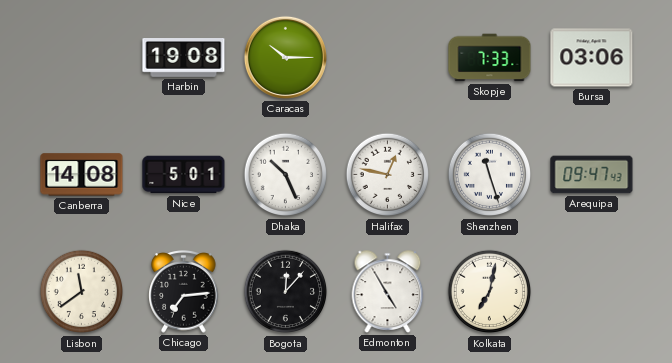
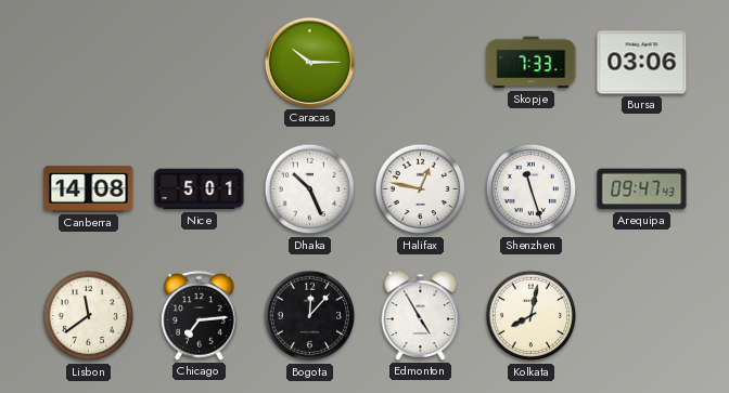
Harbin: 19:08 -> none (184, 58)
Kolkata: 7:02 -> 8:02 (532, 316)
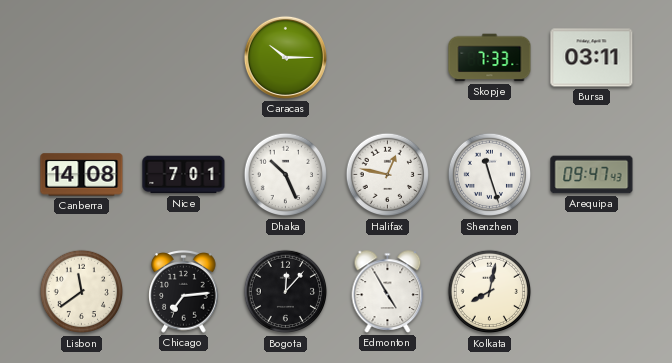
Bursa: 03:06 -> 03:11 (592, 58)
Nice: 5:01 -> 7:01 (184, 175)
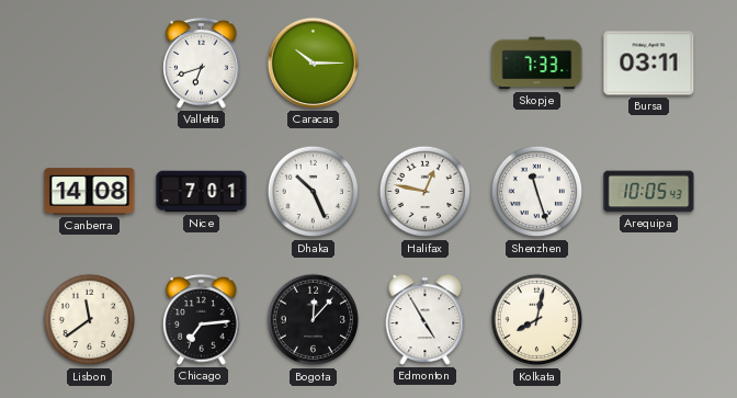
Valletta: none -> 6:42 (202, 64)
Arequipa: 09:47 -> 10:05 (649, 192)
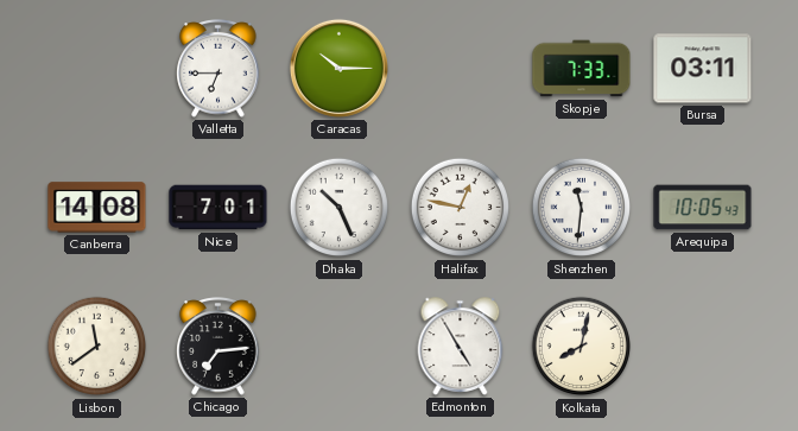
Valletta: 6:42 -> 6:45 (218, 69)
Shenzhen: 11:27 -> 11:31 (582, 208)
Bogota: 12:07 -> none (314, 320)
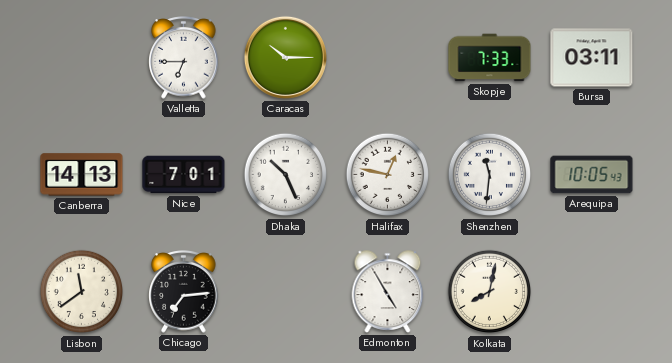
Canberra: 14:08 -> 14:13 (82, 175)
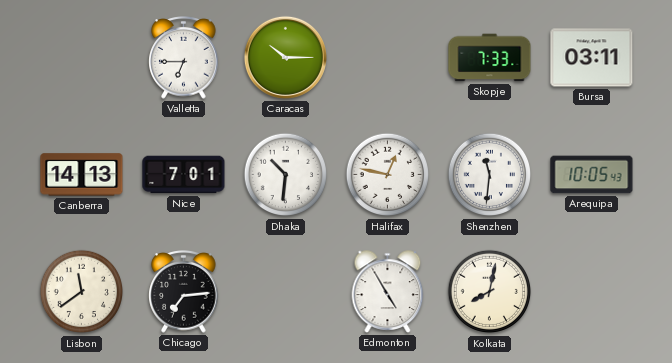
Dhaka: 10:26 -> 10:31 (286, 175)
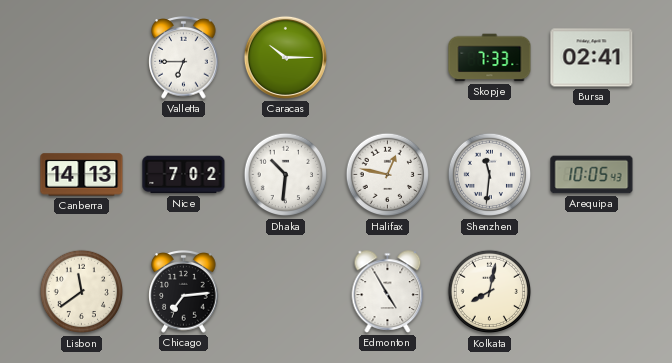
Bursa: 03:11 -> 02:41 (592, 58)
Nice: 7:01 -> 7:02 (184, 175)
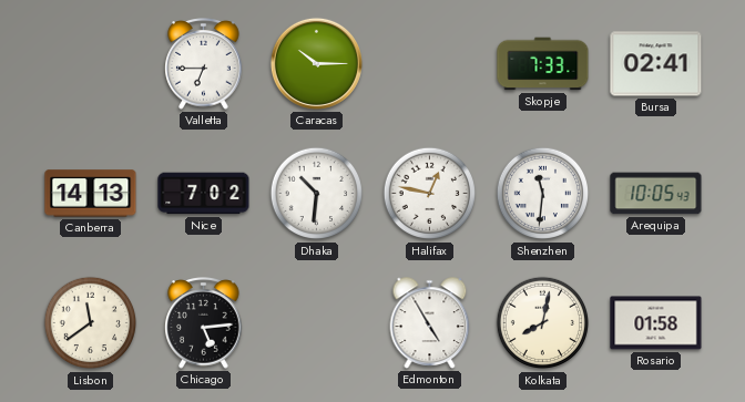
Chicago: 7:14 -> 5:14 (204, 323)
Rosario: none -> 01:58 (656, 323)
